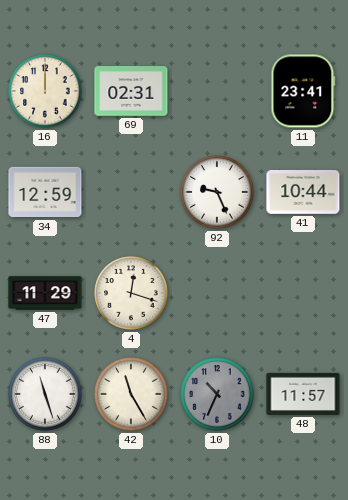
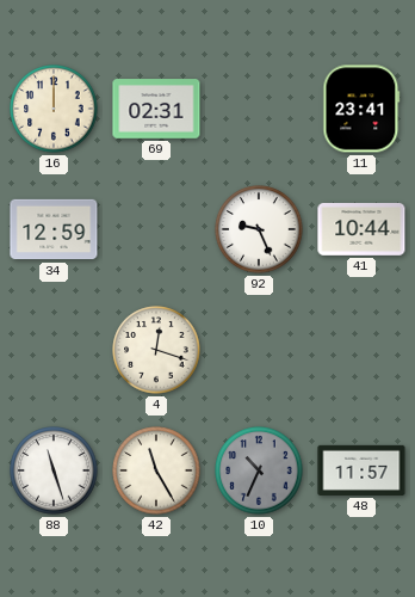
47: 11:29 -> none (45, 293)
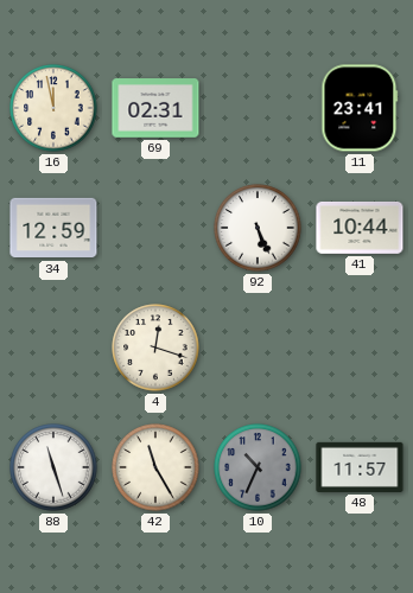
16: 12:00 -> 11:58 (53, 108)
92: 9:26 -> 5:26 (258, 228)
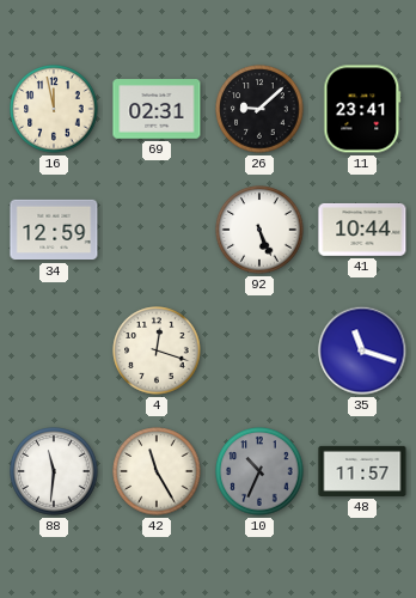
26: none -> 9:08 (259, 109)
35: none -> 11:18 (362, 350)
88: 11:27 -> 11:31 (54, 471)
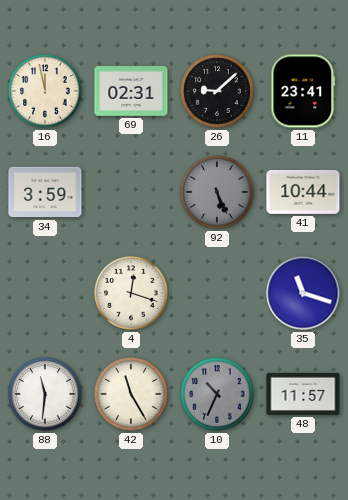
34: 12:59 -> 3:59 (45, 192)
92 dial: white -> grey (217, 192)
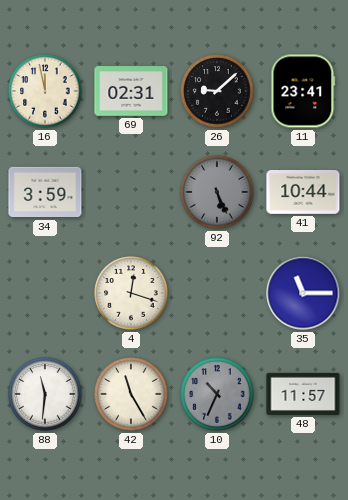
35: 11:18 -> 11:15 (303, 293)
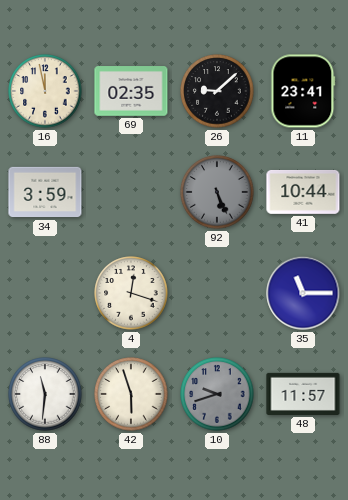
69: 02:31 -> 02:35 (131, 91)
42: 11:25 -> 5:57 (131, 394)
10: 10:34 -> 9:42 (217, 394)
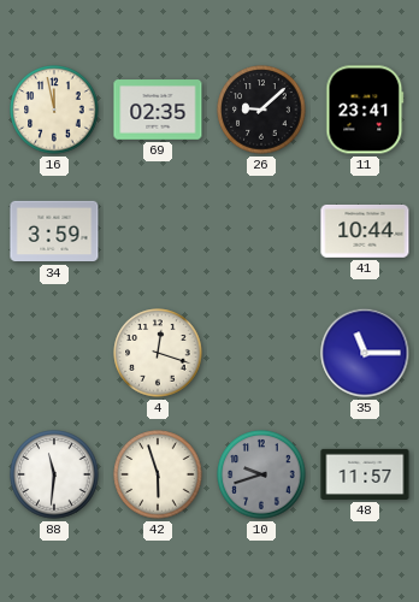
92: 5:26 -> none (217, 192)
